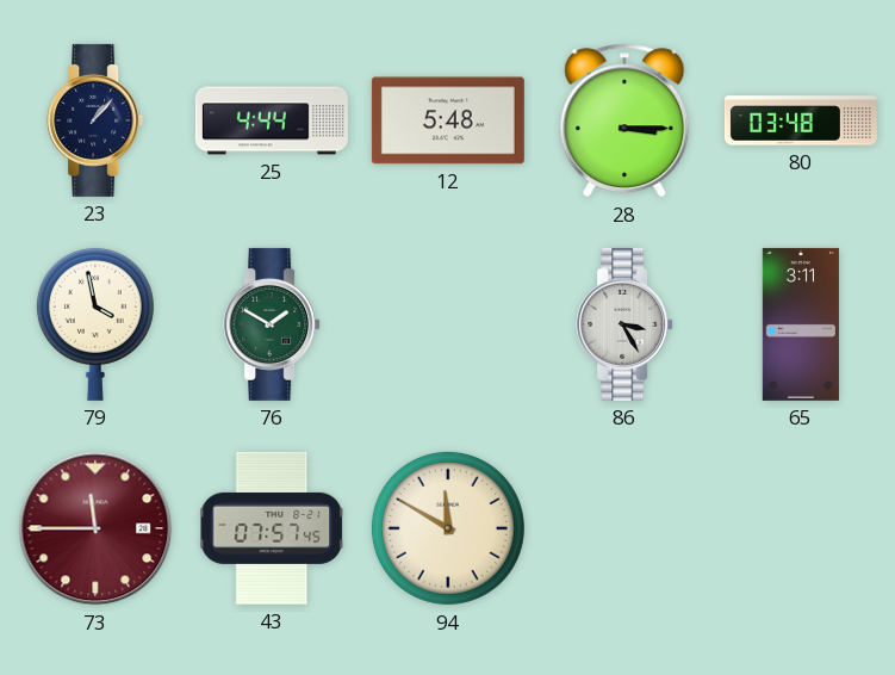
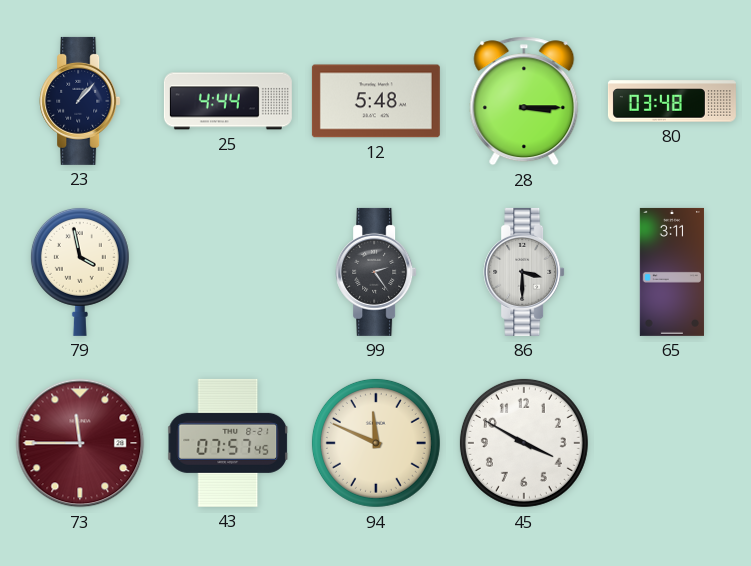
76: 1:50 -> none (272, 324)
99: none -> 2:24 (376, 272)
86: 3:25 -> 3:30 (524, 272)
94: 11:50 -> 11:49 (376, 443)
45: none -> 3:50 (524, 443)
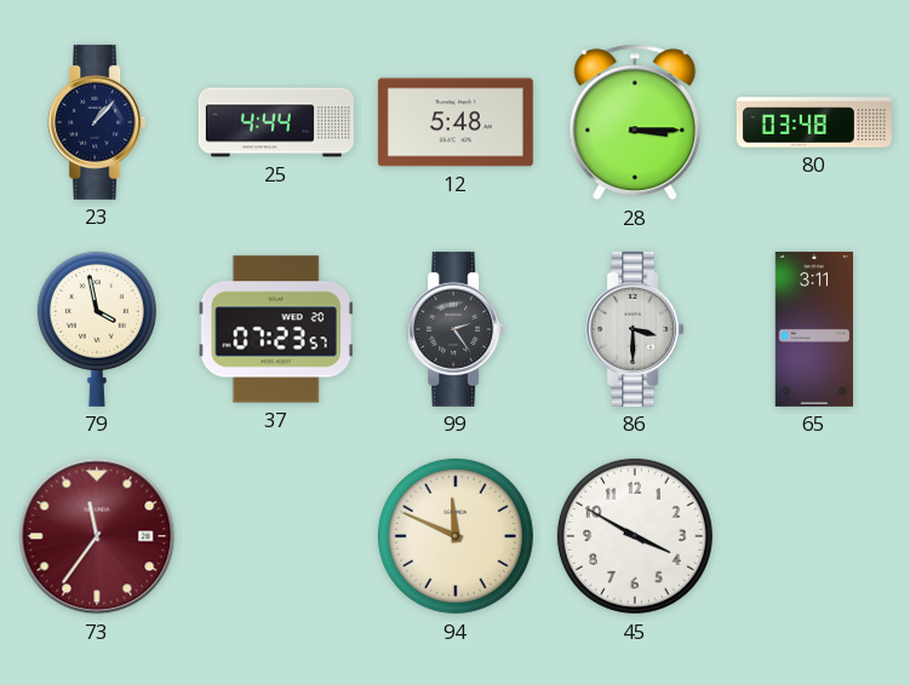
37: none -> 07:23 (276, 329)
73: 11:45 -> 11:36 (97, 536)
43: 07:57 -> none (229, 443)
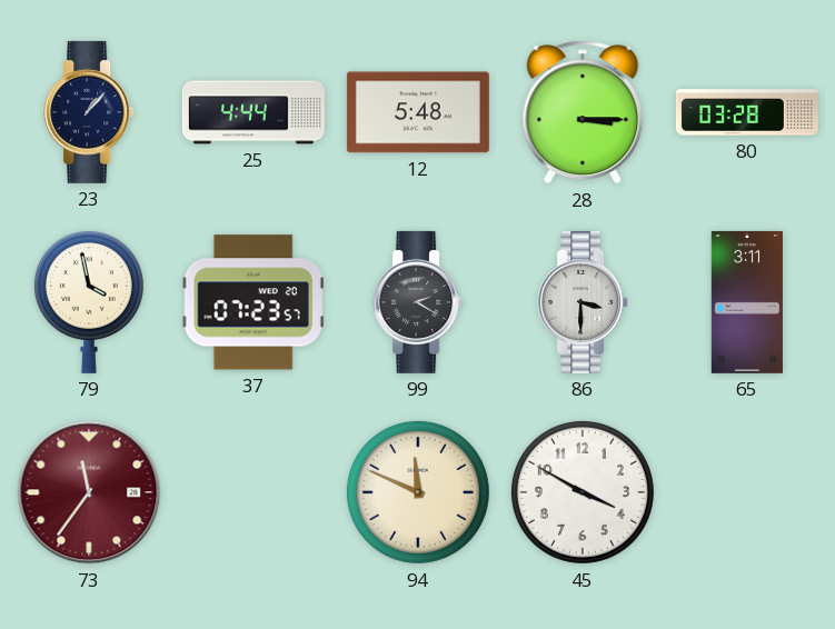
80: 03:48 -> 03:28 (747, 112)
99: 2:24 -> 2:20 (418, 302)
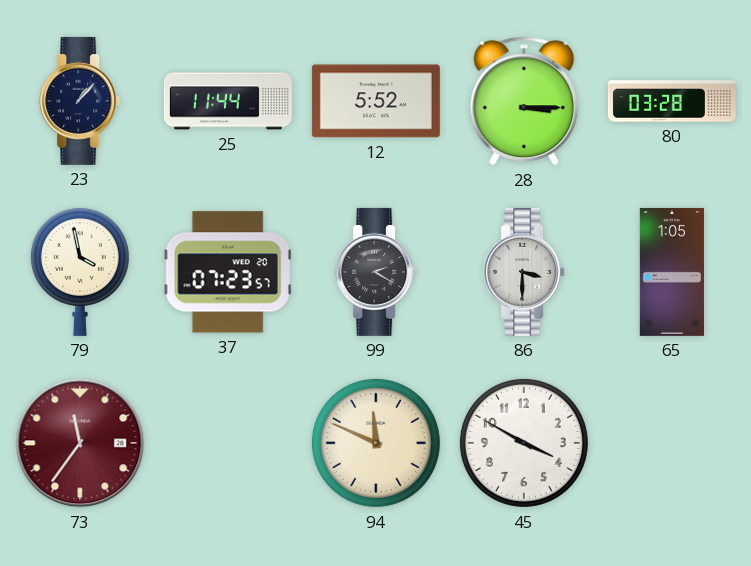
25: 4:44 -> 11:44 (228, 101)
12: 5:48 -> 5:52 (376, 101)
65: 3:11 -> 1:05 (672, 272)
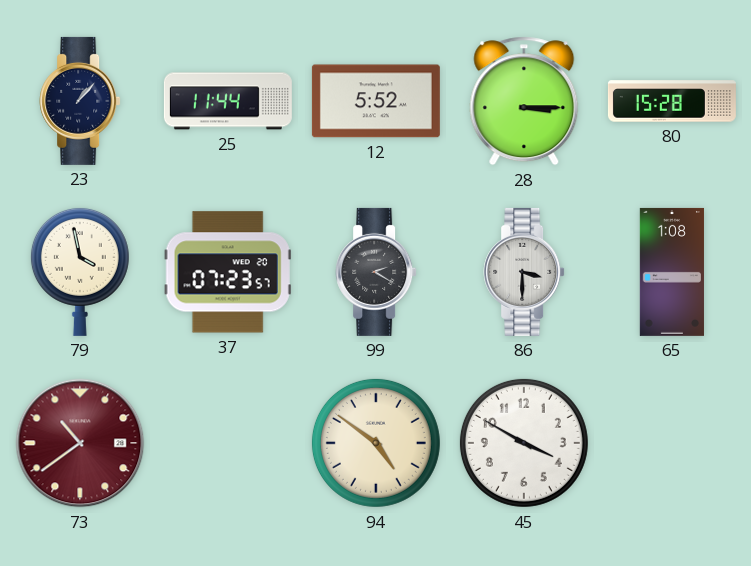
80: 03:28 -> 15:28 (672, 101)
65: 1:05 -> 1:08 (672, 272)
73: 11:36 -> 10:39 (80, 443)
94: 11:49 -> 4:51 (376, 443)
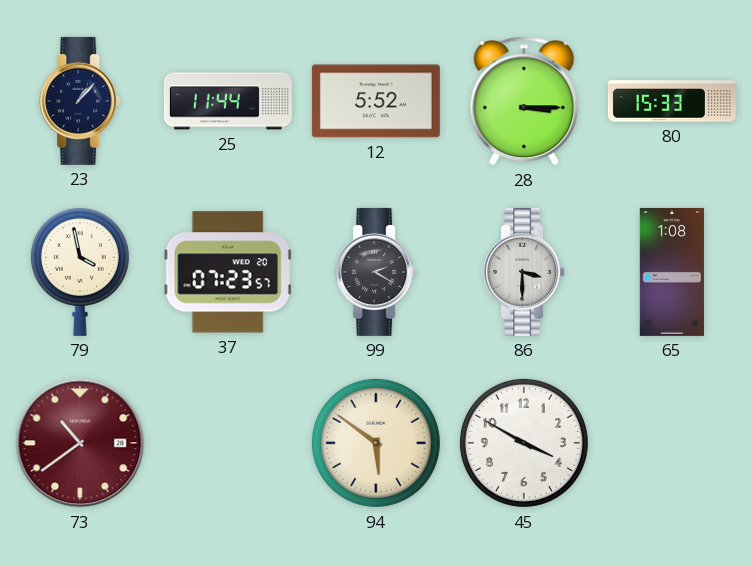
80: 15:28 -> 15:33 (672, 101)
94: 4:51 -> 5:51 (376, 443)
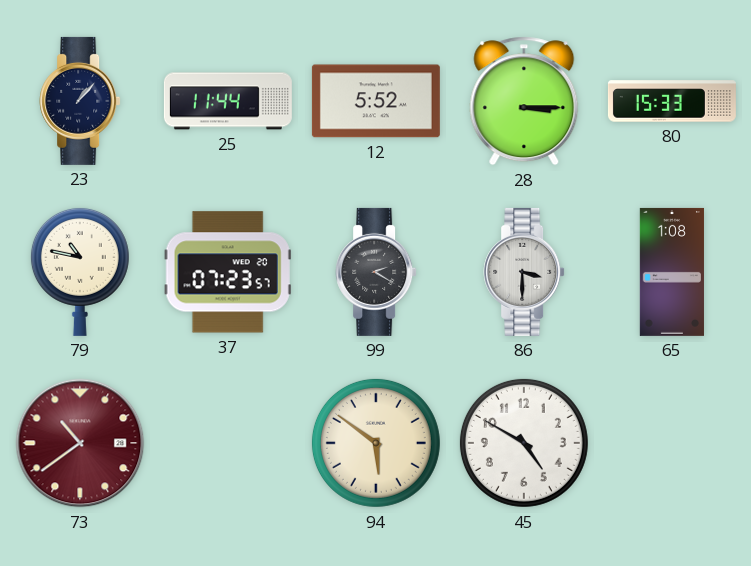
79: 3:58 -> 10:47 (80, 271)
45: 3:50 -> 4:50 (524, 443)
